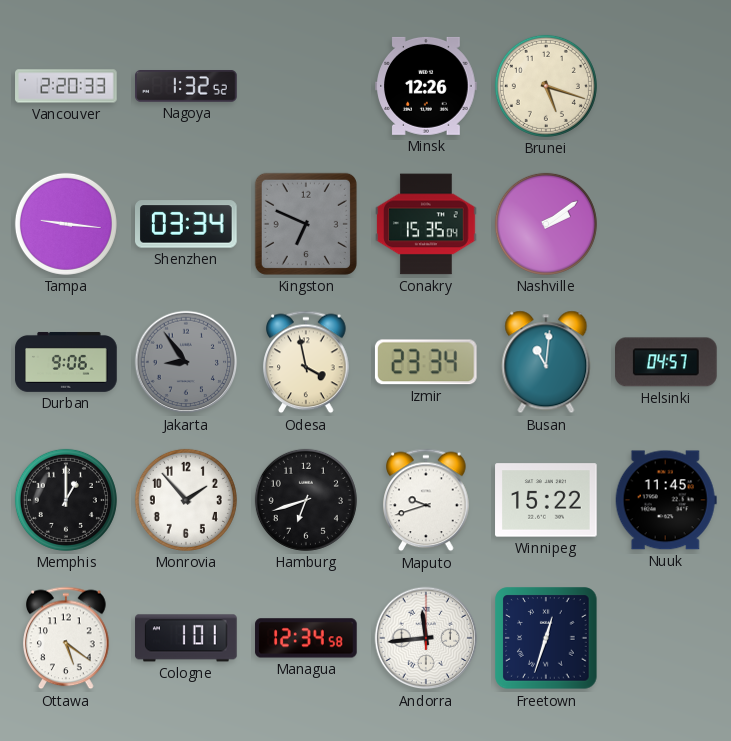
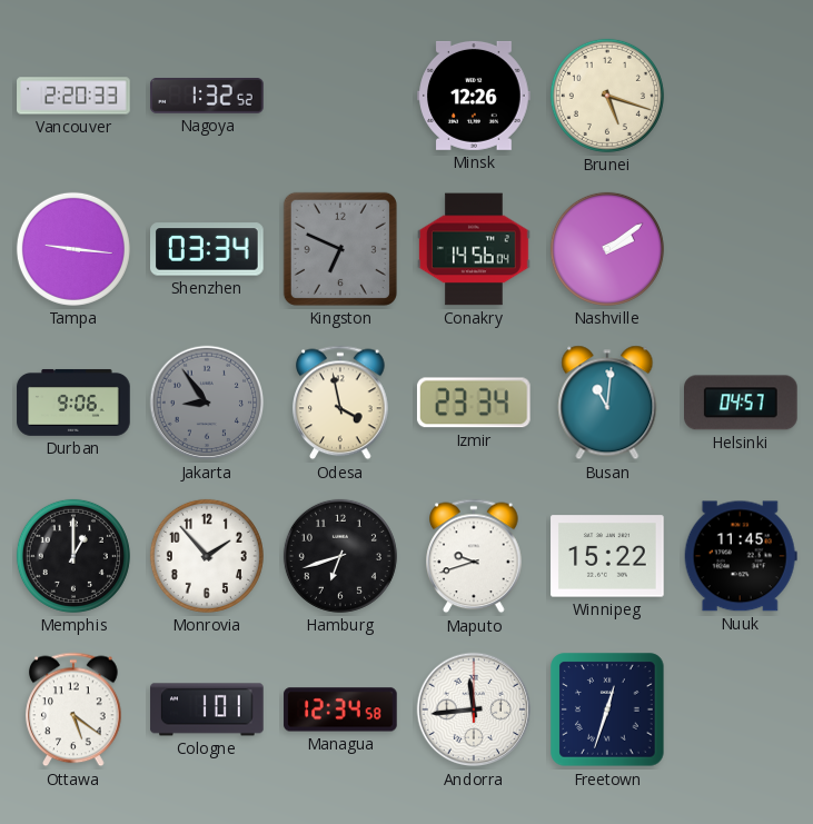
Conakry: 15:35 -> 14:56 (474, 249)
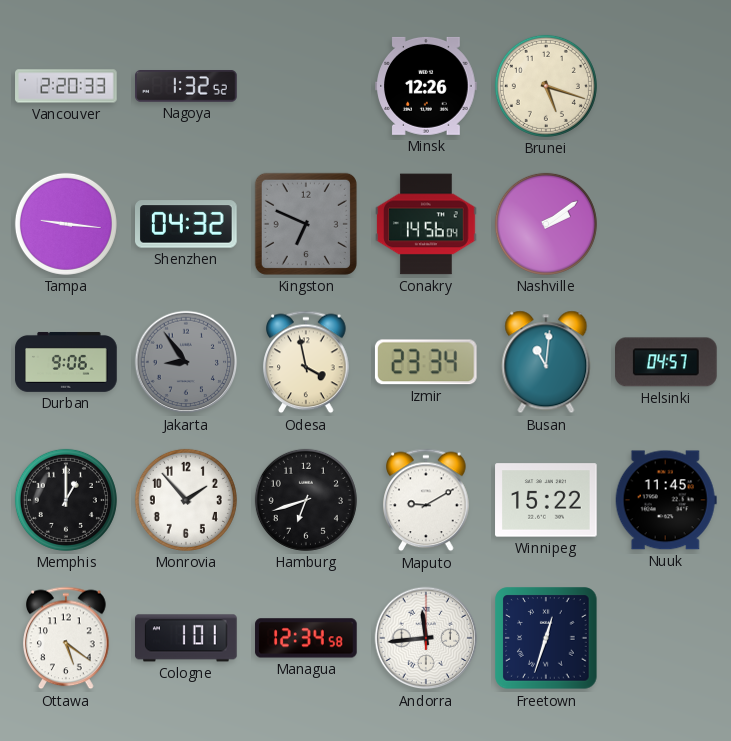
Shenzhen: 03:34 -> 04:32 (187, 224)
Maputo: 9:42 -> 9:10 (426, 500)
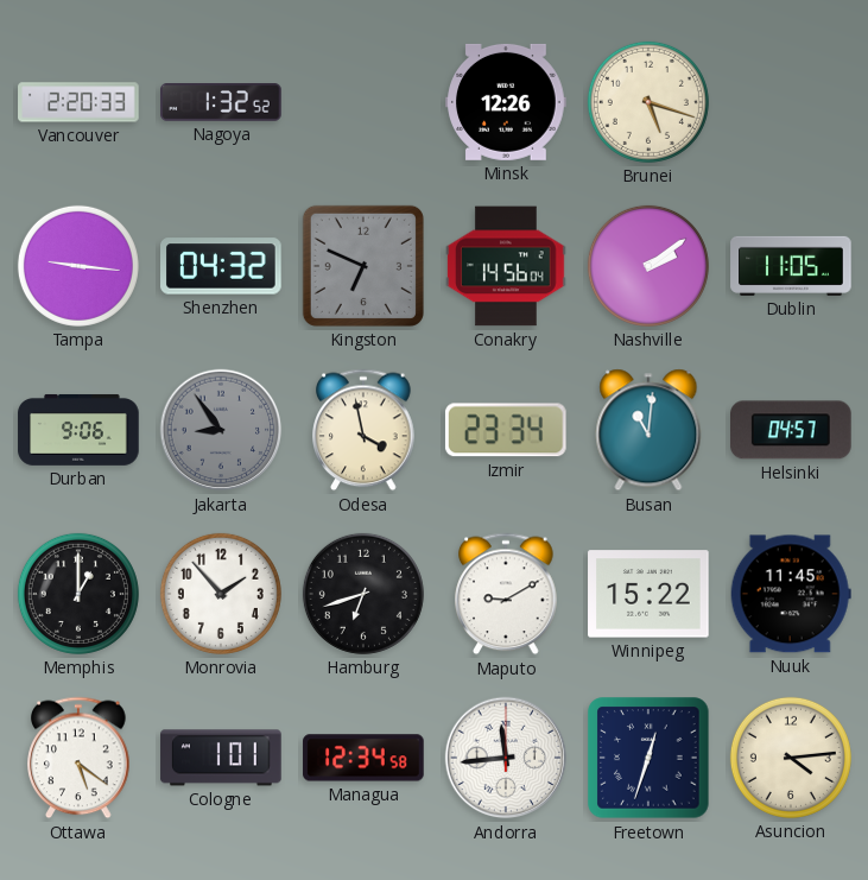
Dublin: none -> 11:05 (791, 266)
Asuncion: none -> 4:14 (791, 758)
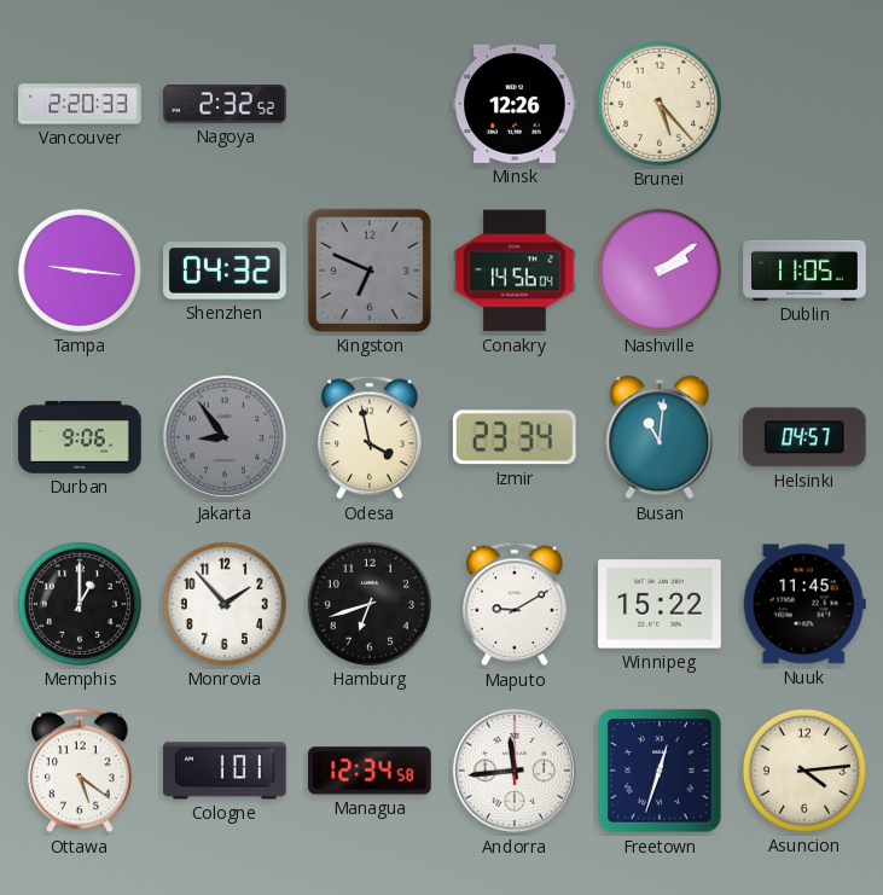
Nagoya: 1:32 -> 2:32 (225, 105)
Brunei: 5:18 -> 5:23 (660, 104)
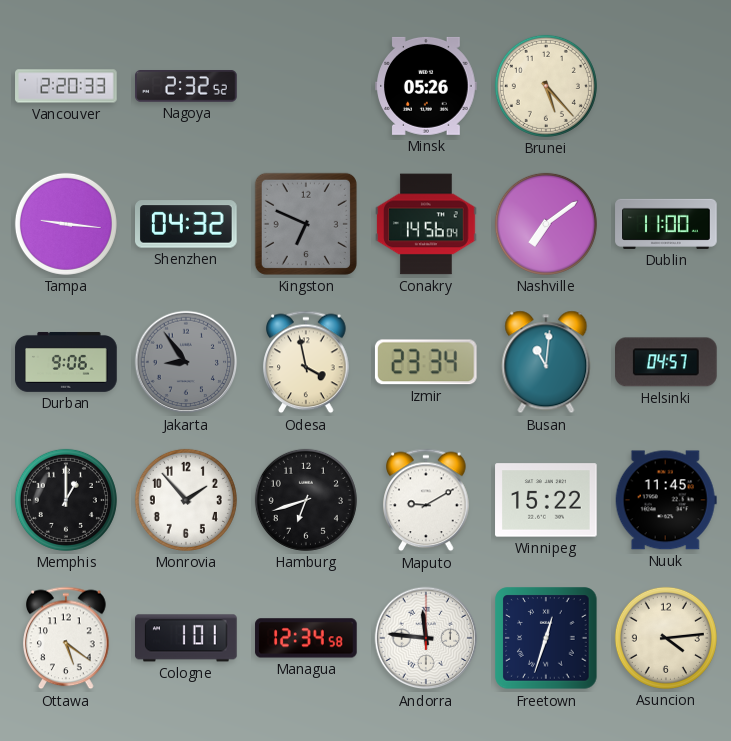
Minsk: 12:26 -> 05:26 (426, 86)
Nashville: 2:09 -> 7:09 (546, 224)
Dublin: 11:05 -> 11:00 (666, 224)
Andorra: 11:44 -> 11:46 (426, 638)
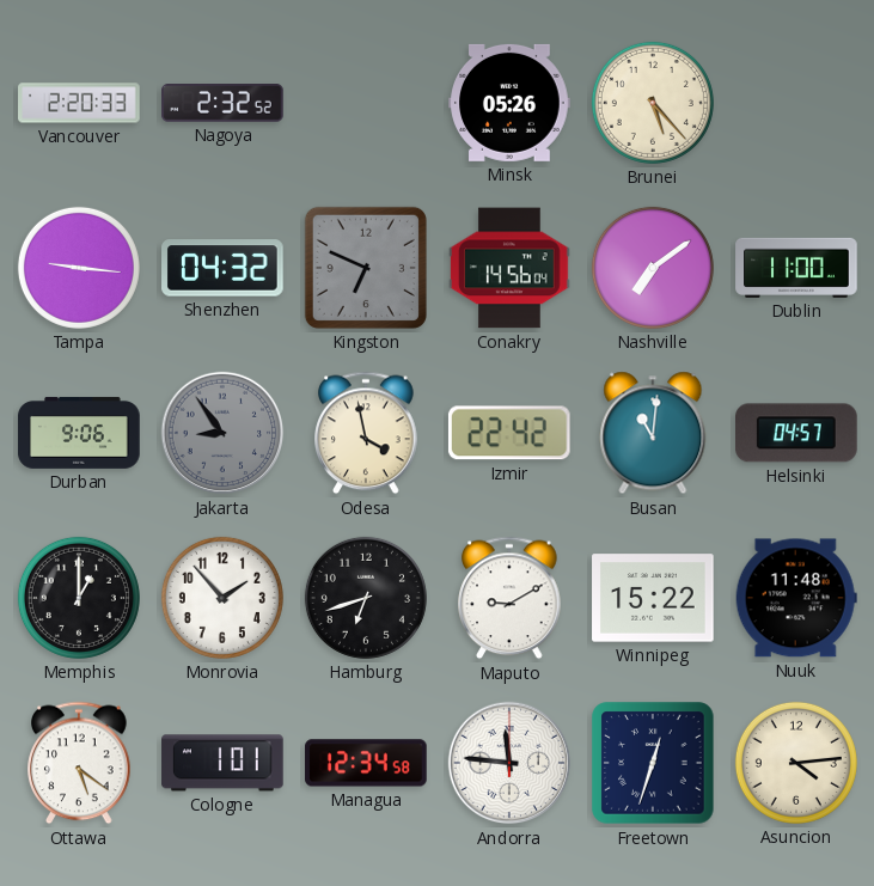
Izmir: 23:34 -> 22:42 (509, 433)
Nuuk: 11:45 -> 11:48 (796, 598)
